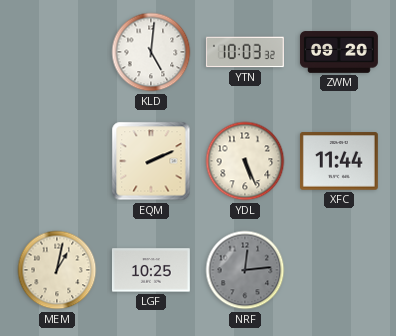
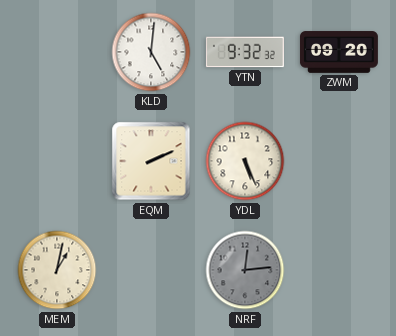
YTN: 10:03 -> 9:32 (245, 52)
XFC: 11:44 -> none (339, 161)
LGF: 10:25 -> none (151, 270)
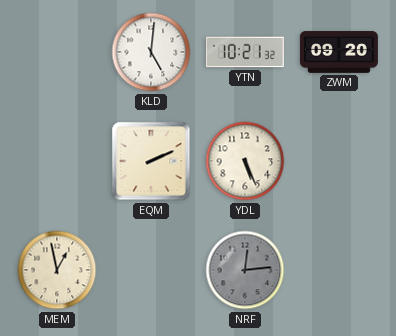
YTN: 9:32 -> 10:21 (245, 52)
MEM: 1:02 -> 12:58 (57, 270)
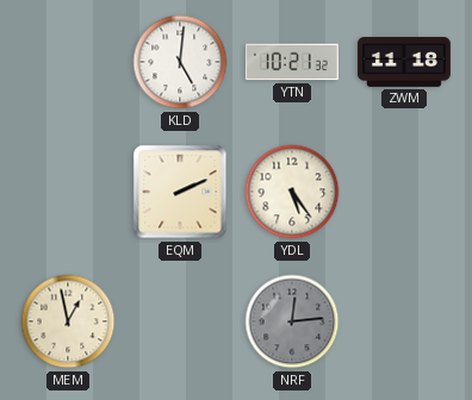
ZWM: 09:20 -> 11:18 (404, 62)
YDL: 5:26 -> 5:24 (292, 192)
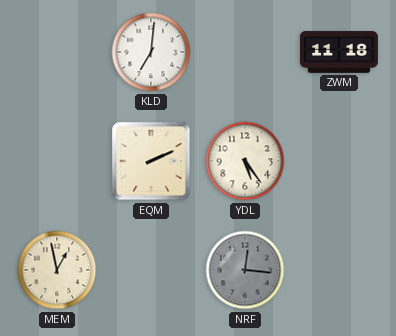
KLD: 5:01 -> 7:01 (151, 52)
YTN: 10:21 -> none (292, 62)
NRF: 12:14 -> 12:16 (245, 270)
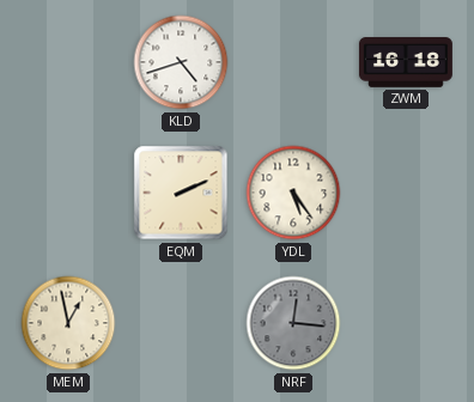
KLD: 7:01 -> 4:42 (181, 62)
ZWM: 11:18 -> 16:18 (406, 62)
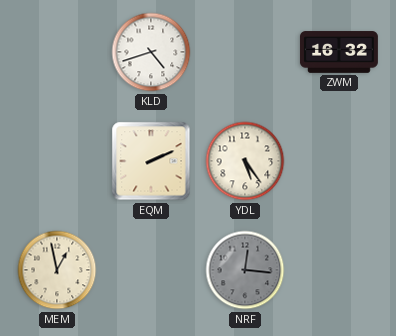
ZWM: 16:18 -> 16:32 (339, 52)
